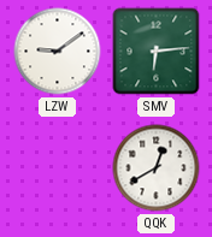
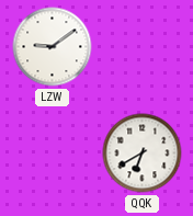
SMV: 6:14 -> none (157, 52)
QQK: 12:40 -> 6:40 (143, 154)
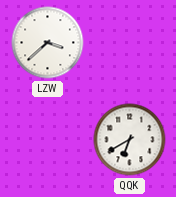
LZW: 9:09 -> 3:38 (48, 43)
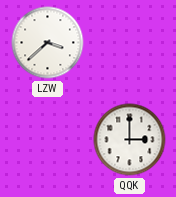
QQK: 6:40 -> 3:00 (130, 140)
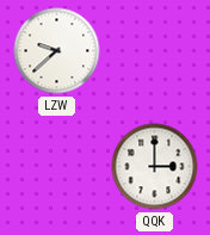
LZW: 3:38 -> 9:38 (57, 51)
